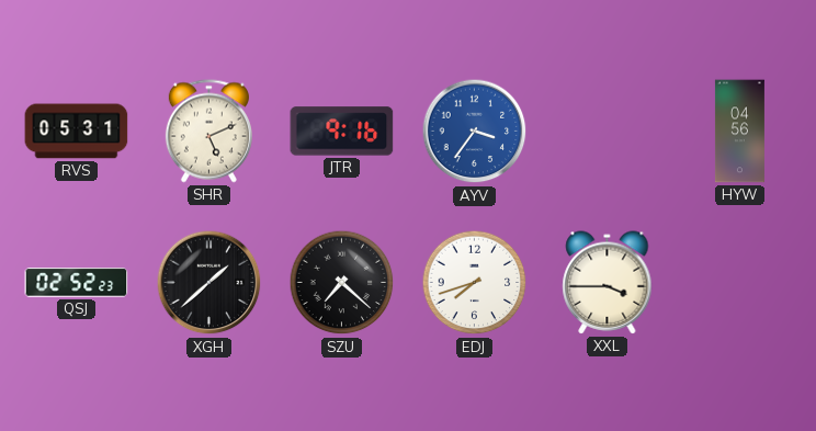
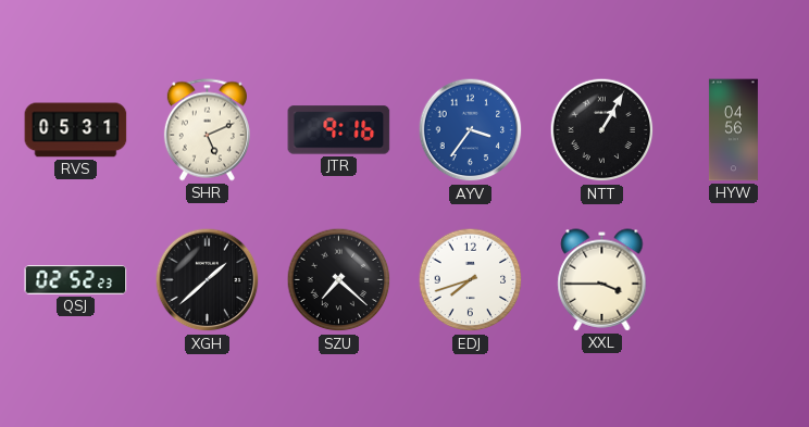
NTT: none -> 1:05 (602, 130)
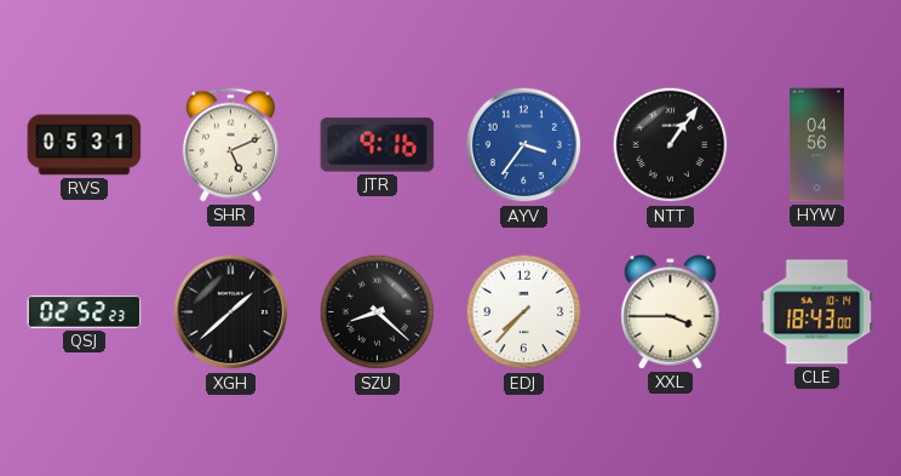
NTT: 1:05 -> 1:06 (671, 145)
SZU: 7:22 -> 8:22 (378, 312)
EDJ: 7:42 -> 7:37 (524, 312)
CLE: none -> 18:43 (817, 312)
